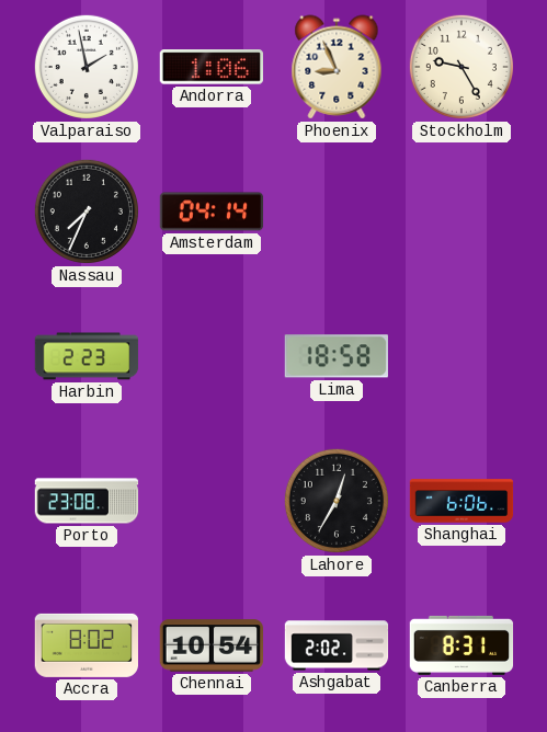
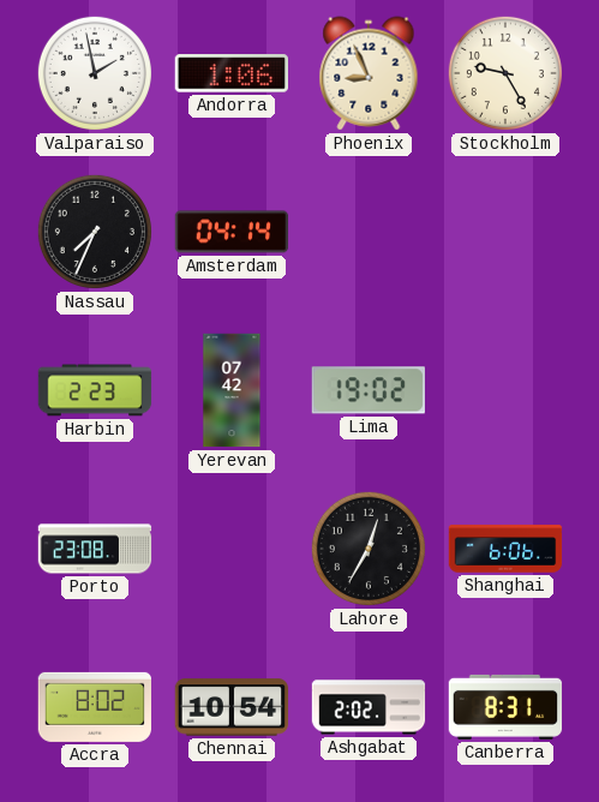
Yerevan: none -> 07:42 (232, 390)
Lima: 18:58 -> 19:02 (369, 390)
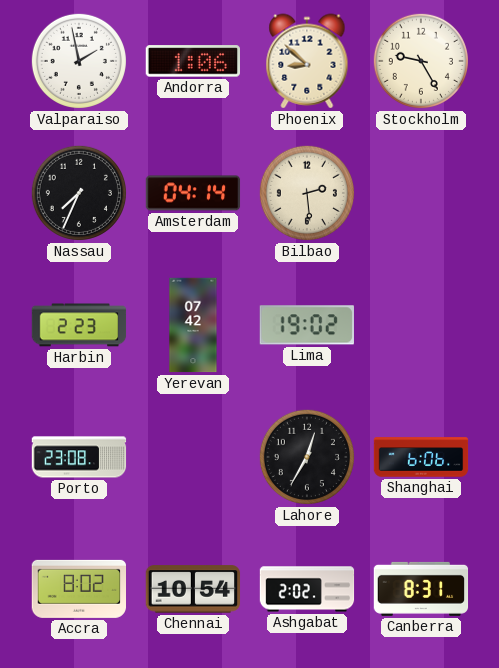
Phoenix: 8:56 -> 8:52 (307, 61)
Bilbao: none -> 2:29 (307, 193)
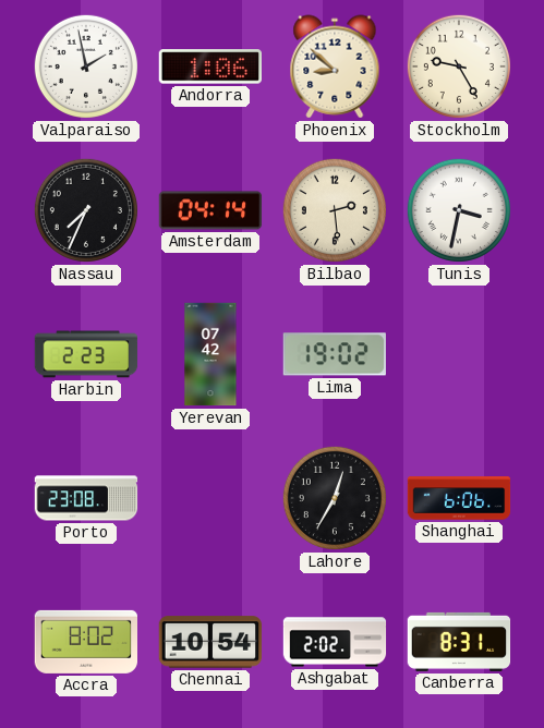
Tunis: none -> 3:32 (459, 210)
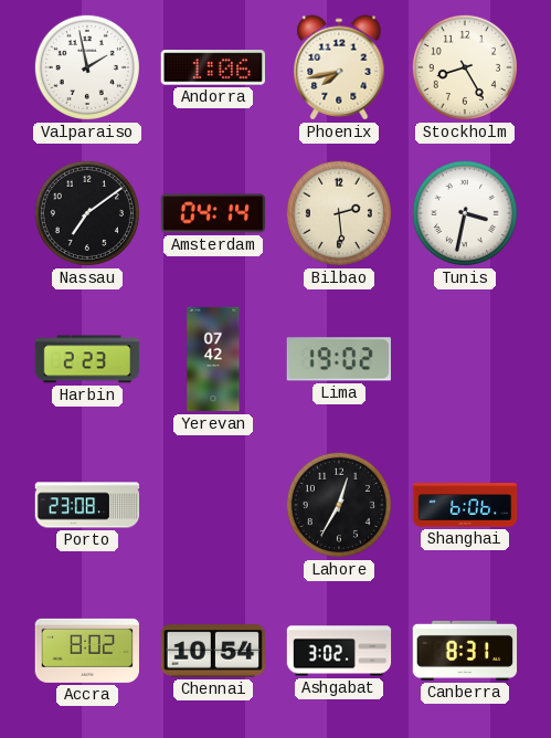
Phoenix: 8:52 -> 7:43 (339, 67)
Stockholm: 9:25 -> 8:25 (465, 67)
Nassau: 7:34 -> 7:09 (87, 213)
Ashgabat: 2:02 -> 3:02 (339, 651)
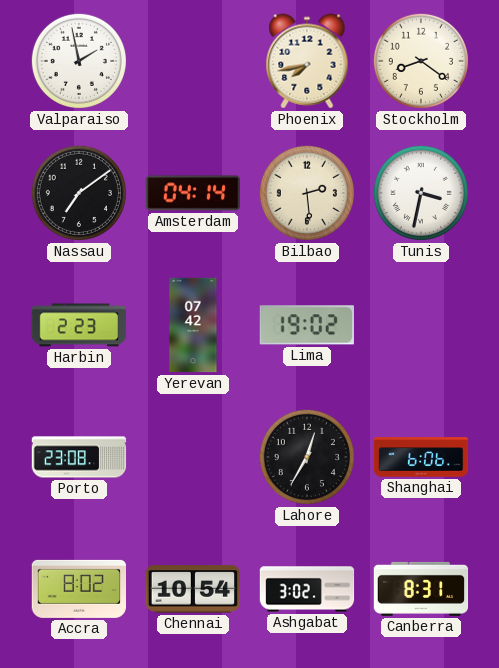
Andorra: 1:06 -> none (212, 67)
Stockholm: 8:25 -> 8:21 (421, 61)
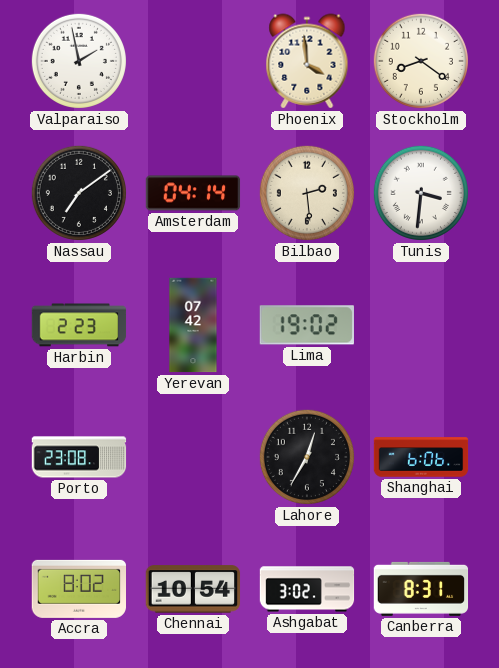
Phoenix: 7:43 -> 3:59 (307, 61)
Tunis: 3:32 -> 3:31 (421, 193)
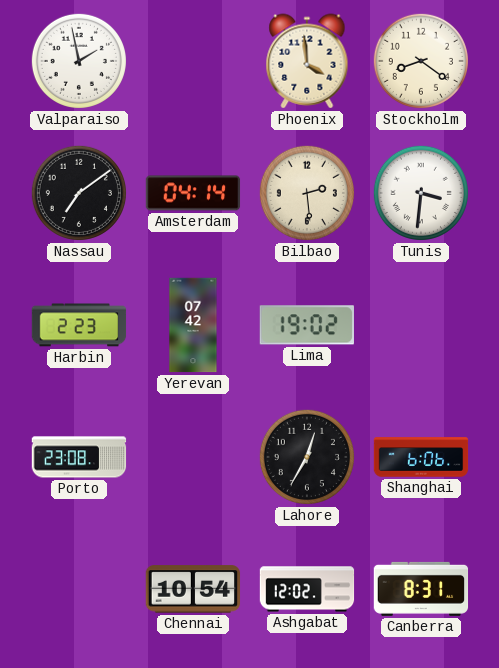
Accra: 8:02 -> none (79, 589)
Ashgabat: 3:02 -> 12:02 (307, 589)
